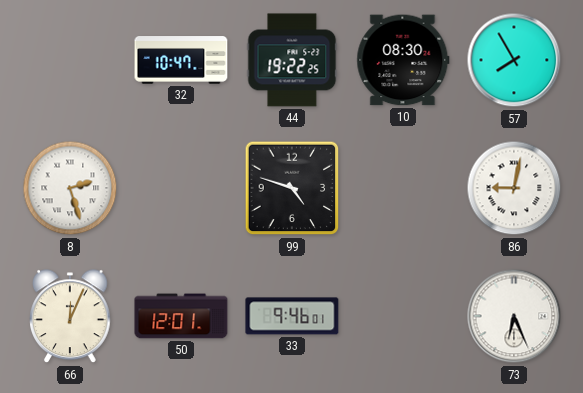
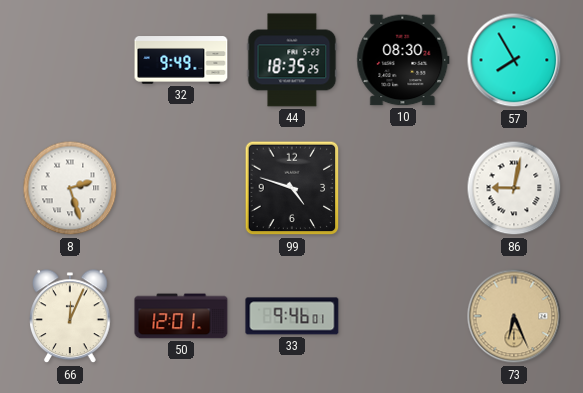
32: 10:47 -> 9:49 (181, 60)
44: 19:22 -> 18:35 (292, 60)
73 dial: white -> champagne (514, 316)
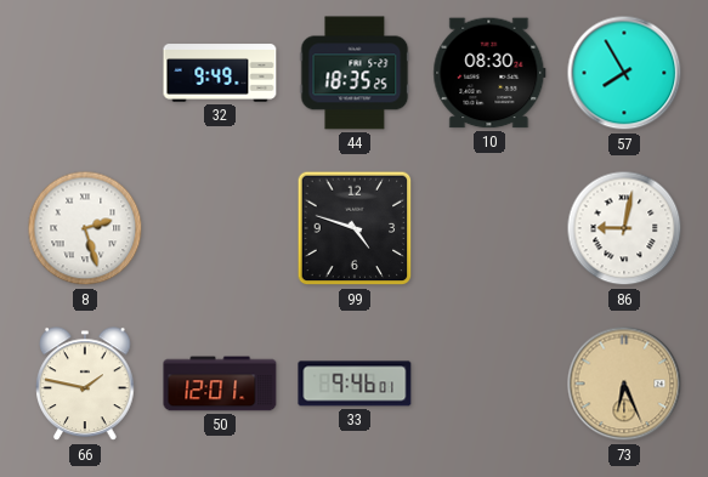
66: 12:04 -> 1:47 (85, 385)
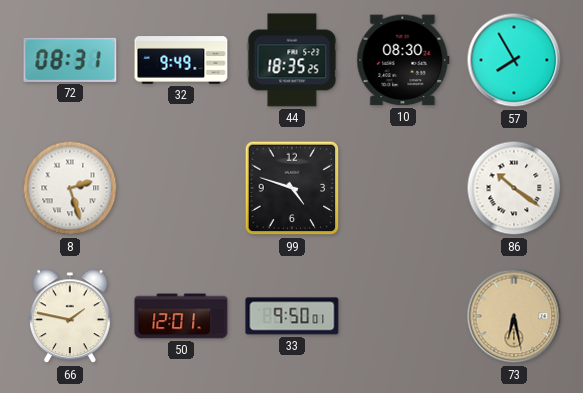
72: none -> 08:31 (70, 60)
86: 9:02 -> 10:21 (514, 188)
33: 9:46 -> 9:50 (292, 316)
73: 6:26 -> 6:28 (514, 316)
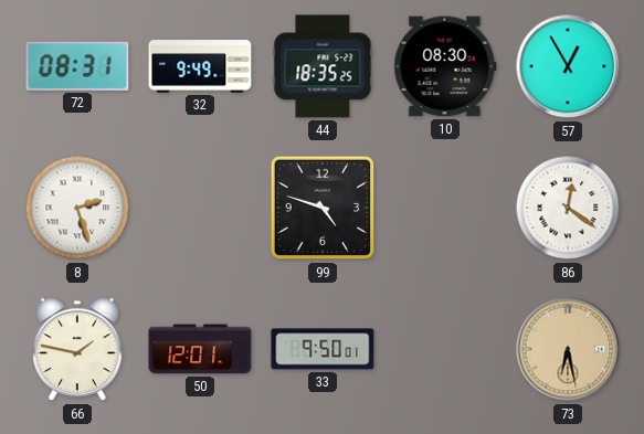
57: 7:55 -> 12:55 (568, 66)
86: 10:21 -> 12:21 (568, 208)
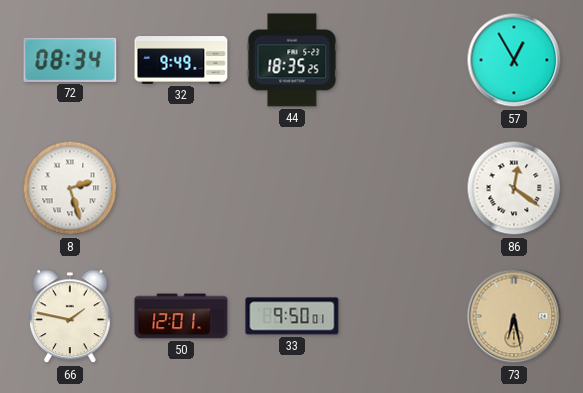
72: 08:31 -> 08:34 (70, 60)
10: 08:30 -> none (445, 66)
99: 4:48 -> none (323, 208)
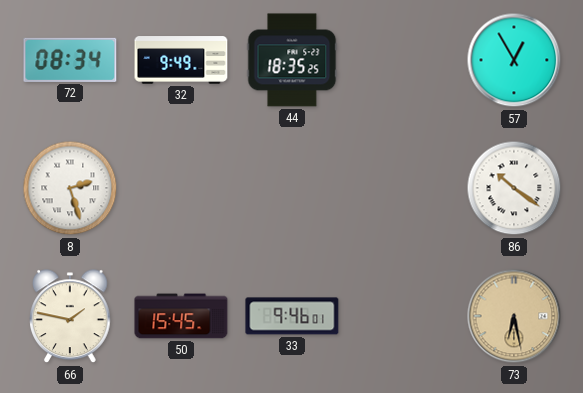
86: 12:21 -> 10:21 (514, 188)
50: 12:01 -> 15:45 (181, 316)
33: 9:50 -> 9:46 (292, 316)
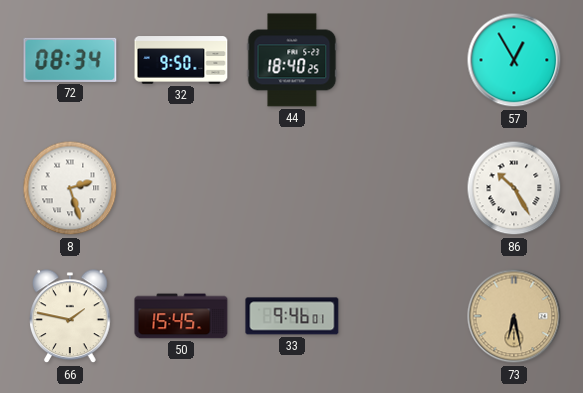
32: 9:49 -> 9:50 (181, 60)
44: 18:35 -> 18:40 (292, 60)
86: 10:21 -> 10:25 (514, 188)
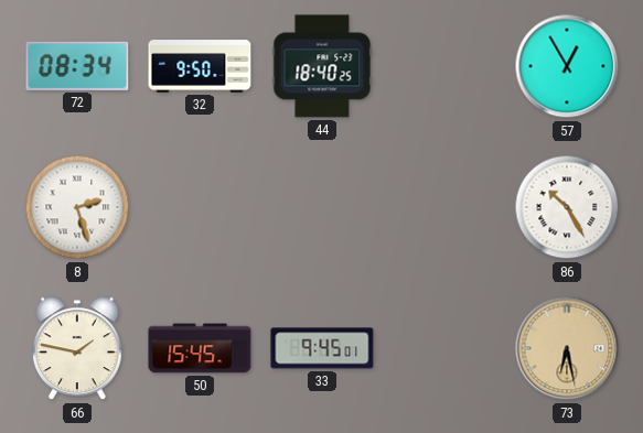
33: 9:46 -> 9:45 (322, 348)
